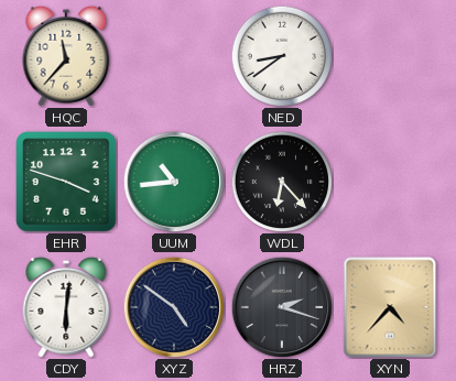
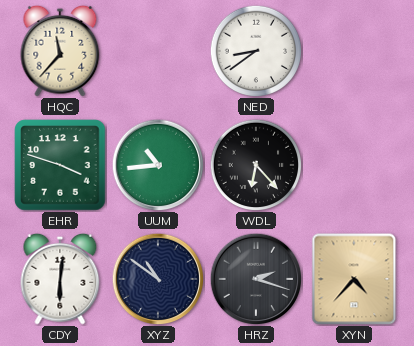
XYZ: 4:51 -> 10:51 (158, 279)
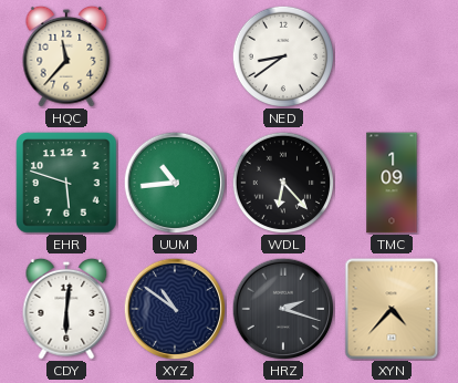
EHR: 3:48 -> 5:48 (66, 183)
TMC: none -> 1:09 (392, 183)
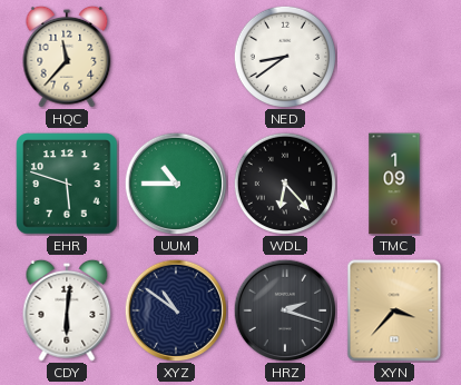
UUM: 10:44 -> 10:45 (176, 184)
XYN: 4:37 -> 3:37 (394, 310)
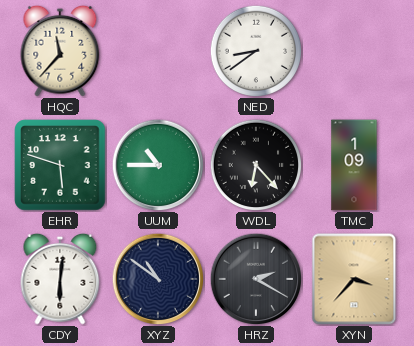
HRZ: 2:18 -> 2:20 (256, 279)
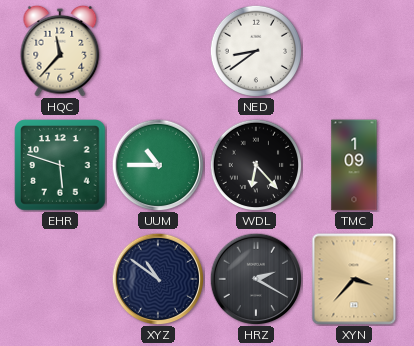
CDY: 6:01 -> none (60, 279)
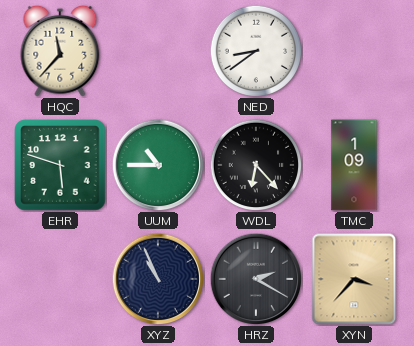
XYZ: 10:51 -> 10:56 (158, 279)
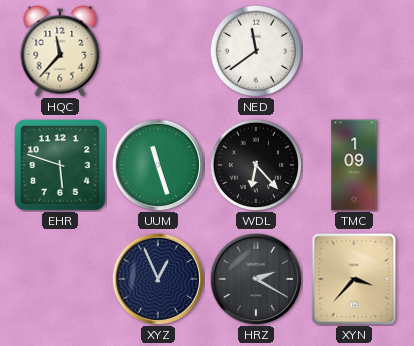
NED: 8:39 -> 11:39 (255, 50)
UUM: 10:45 -> 11:27 (158, 165)
XYZ: 10:56 -> 12:56 (158, 279)
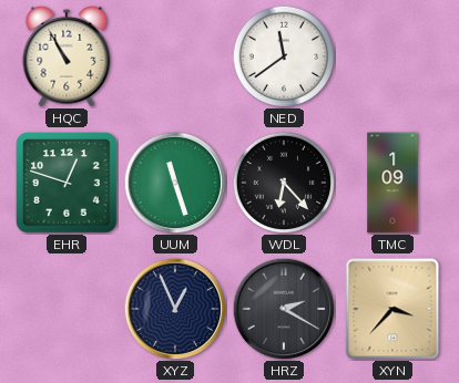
HQC: 11:37 -> 10:55 (67, 56)
EHR: 5:48 -> 12:48 (67, 183)
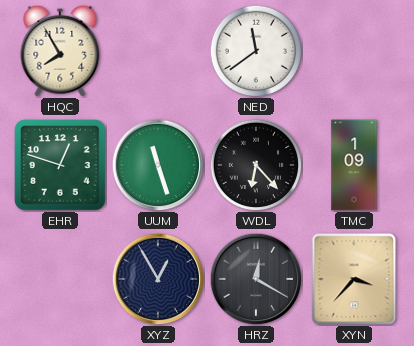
HQC: 10:55 -> 7:55 (60, 51)
XYZ: 12:56 -> 12:55 (158, 279)
HRZ: 2:20 -> 12:20 (256, 279)
